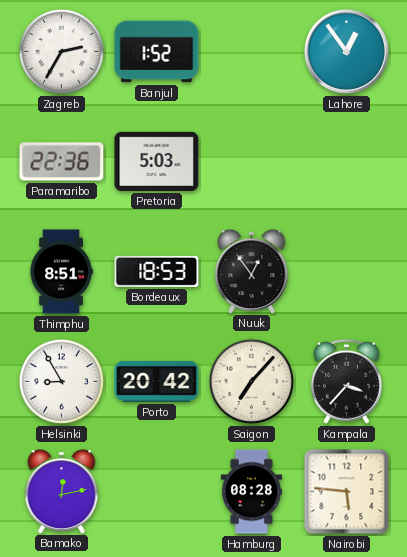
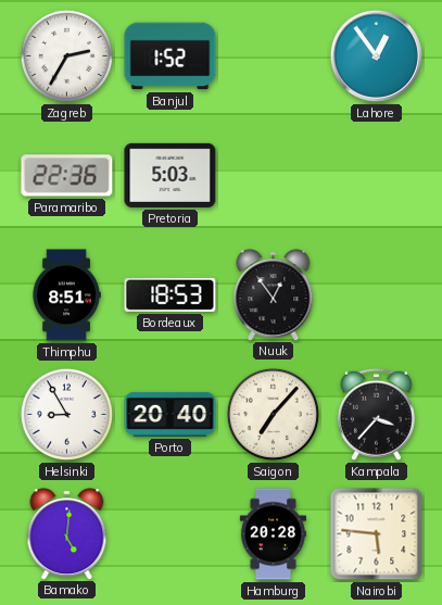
Porto: 20:42 -> 20:40 (171, 414)
Bamako: 12:13 -> 5:01 (67, 533)
Hamburg: 08:28 -> 20:28 (273, 534)
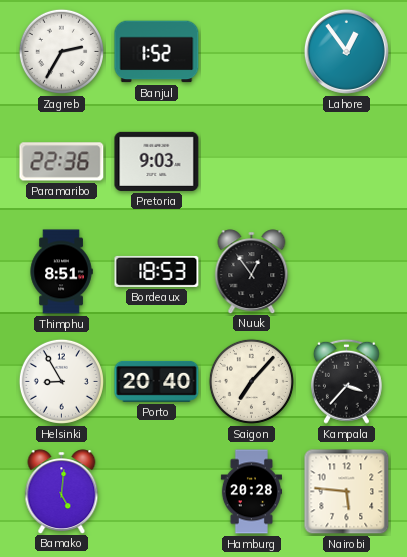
Pretoria: 5:03 -> 9:03 (157, 161)
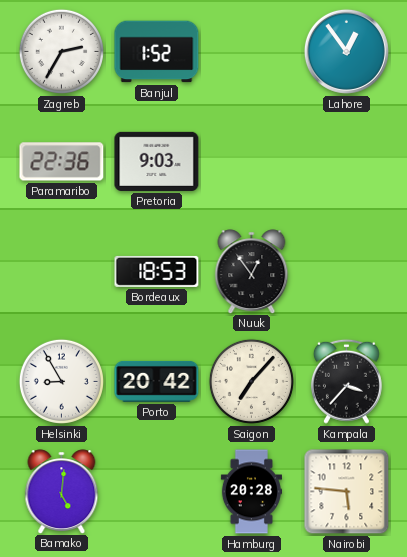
Thimphu: 8:51 -> none (61, 272)
Porto: 20:40 -> 20:42 (157, 381)
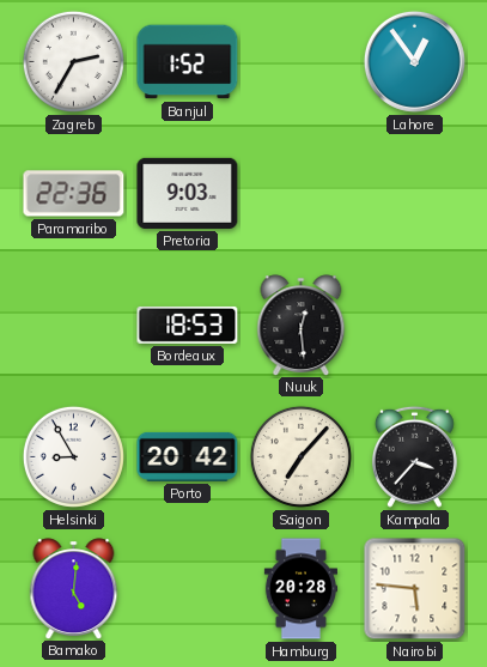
Nuuk: 12:54 -> 12:29 (302, 325)
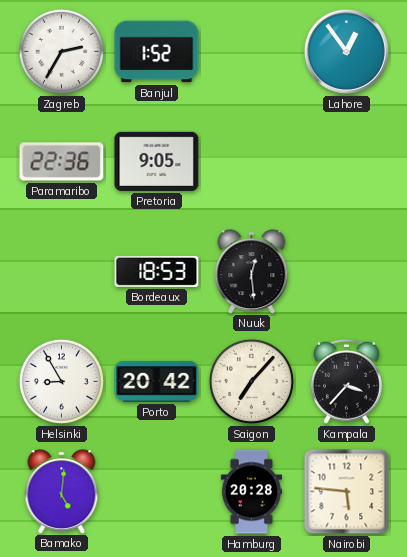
Pretoria: 9:03 -> 9:05 (157, 161)
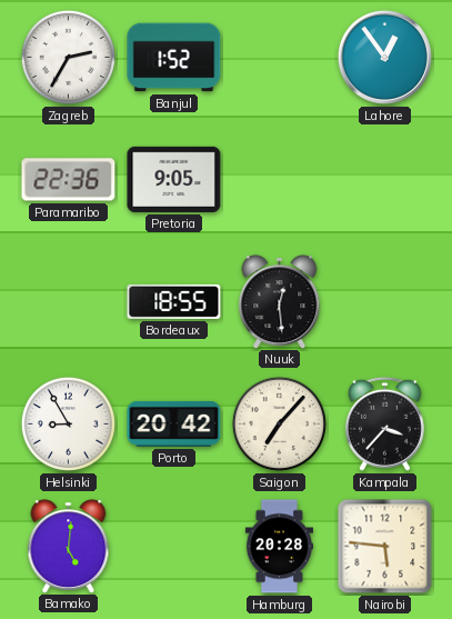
Bordeaux: 18:53 -> 18:55 (174, 301)
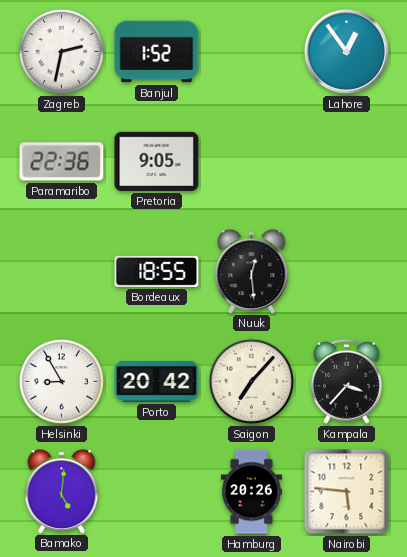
Zagreb: 2:35 -> 2:32 (61, 51)
Hamburg: 20:28 -> 20:26 (251, 492)
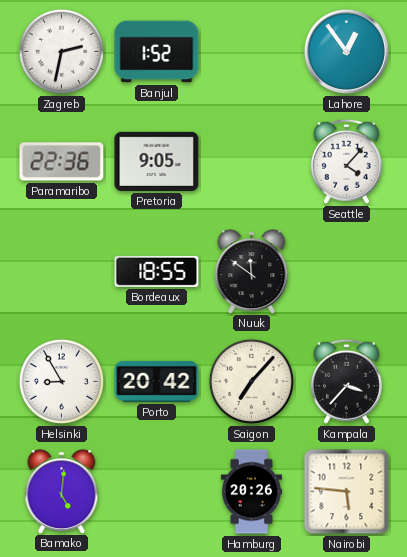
Seattle: none -> 4:07 (346, 161)
Nuuk: 12:29 -> 11:51 (252, 271)
